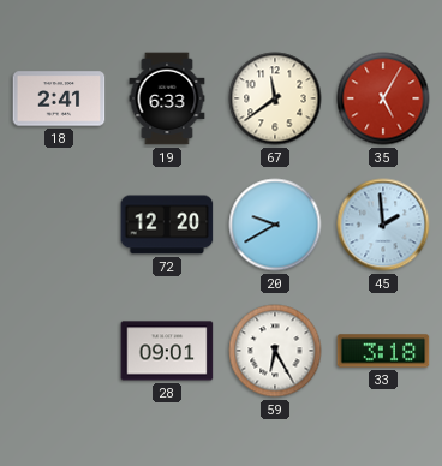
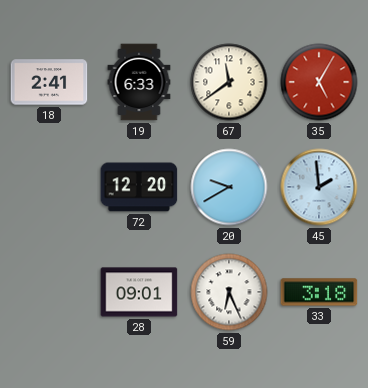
59: 6:25 -> 6:26 (229, 292)
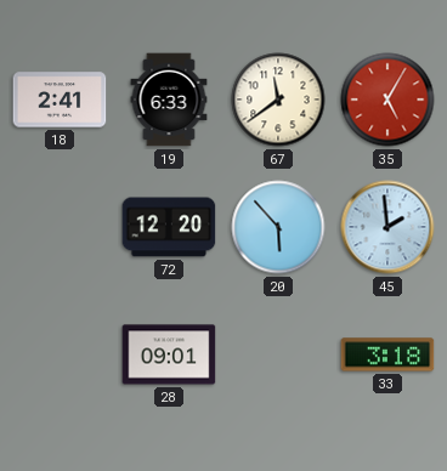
20: 9:40 -> 5:53 (278, 227)
59: 6:26 -> none (229, 292)
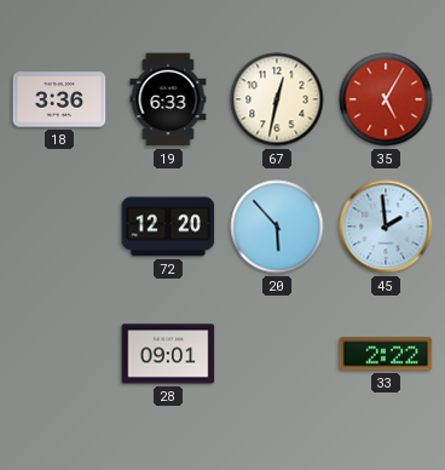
18: 2:41 -> 3:36 (59, 99)
67: 11:39 -> 12:32 (277, 99)
33: 3:18 -> 2:22 (386, 354)
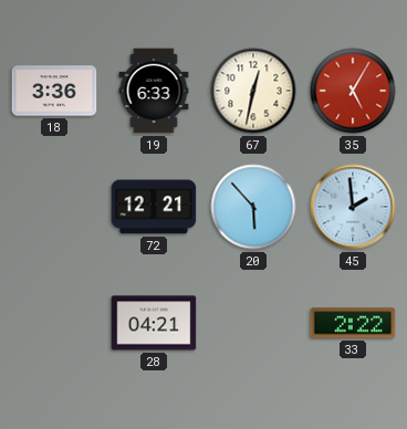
72: 12:20 -> 12:21 (154, 207)
28: 09:01 -> 04:21 (154, 323)
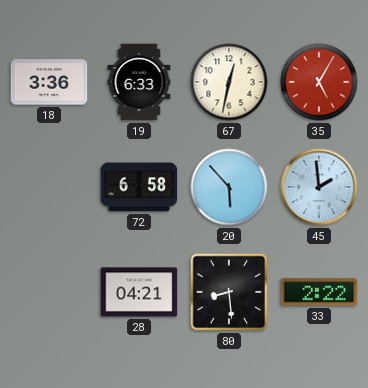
72: 12:21 -> 6:58 (139, 187)
80: none -> 8:29 (229, 292)
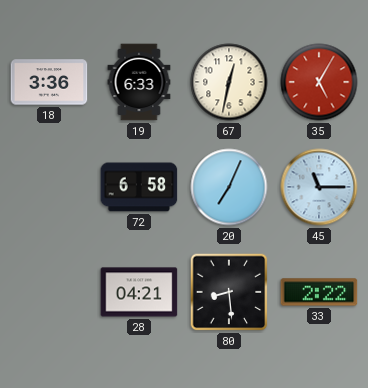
20: 5:53 -> 7:04 (229, 187)
45: 1:59 -> 11:15 (319, 187)
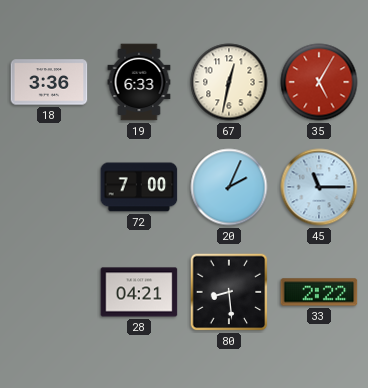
72: 6:58 -> 7:00 (139, 187)
20: 7:04 -> 2:04 (229, 187)
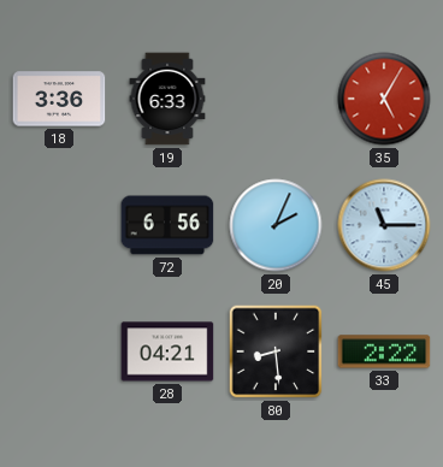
67: 12:32 -> none (229, 82)
72: 7:00 -> 6:56 (167, 225)
